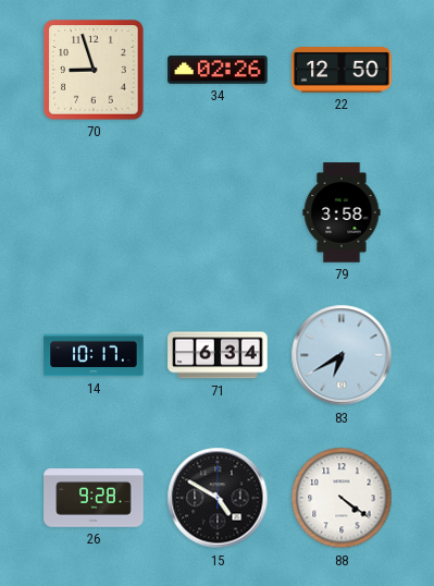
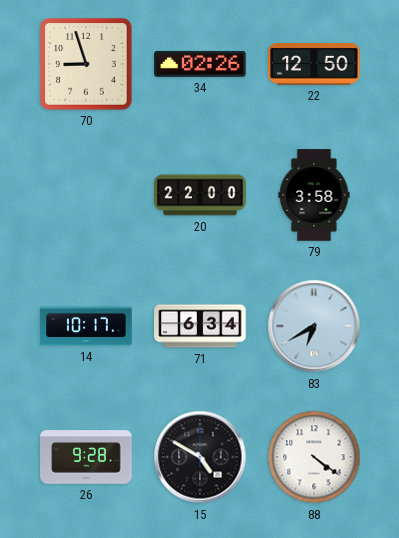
20: none -> 22:00 (200, 195)
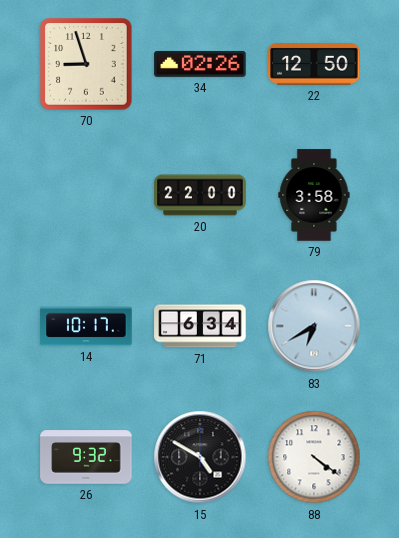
26: 9:28 -> 9:32 (86, 457)
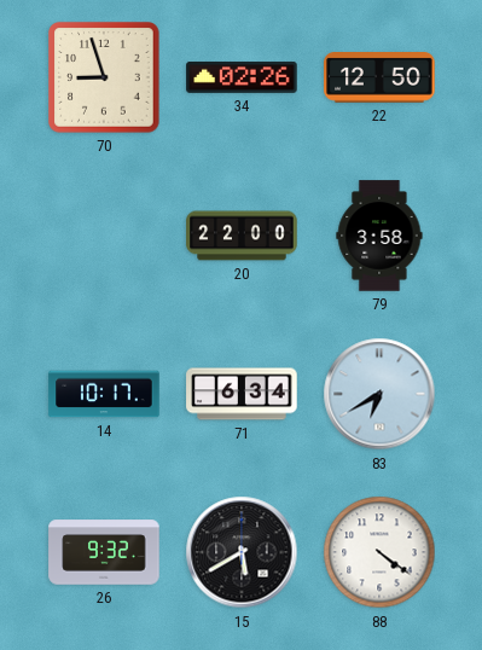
15: 4:50 -> 5:40 (242, 552)
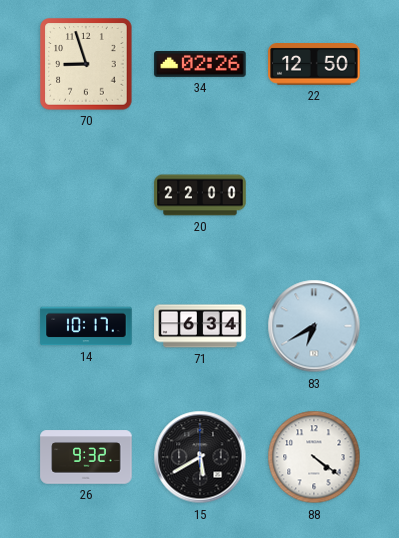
79: 3:58 -> none (379, 236)
